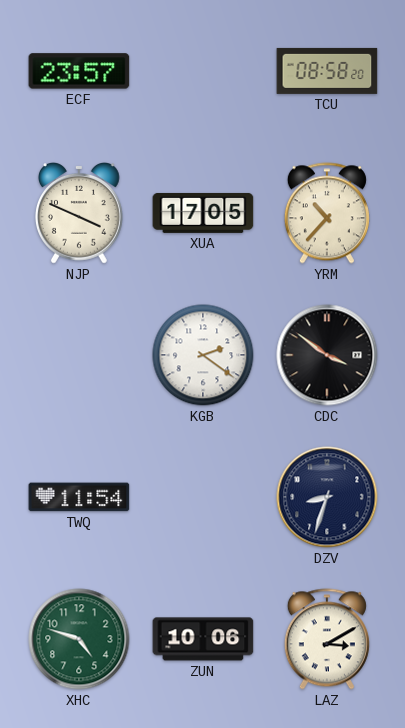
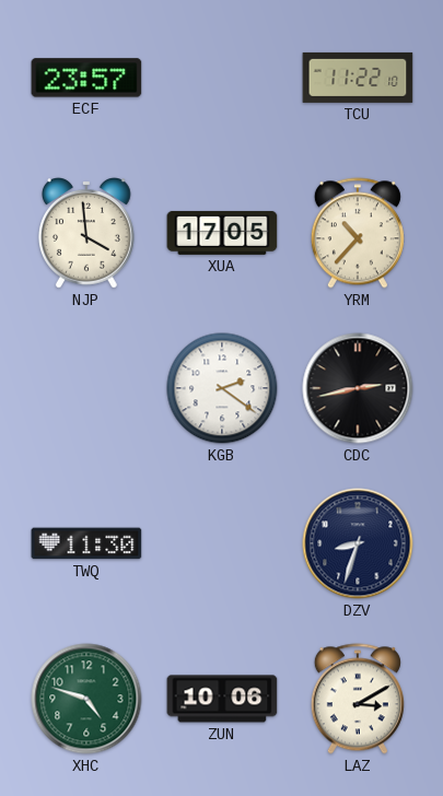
TCU: 08:58 -> 11:22 (358, 78)
NJP: 3:49 -> 3:59 (86, 234)
CDC: 3:51 -> 2:43 (358, 388)
TWQ: 11:54 -> 11:30 (86, 543)
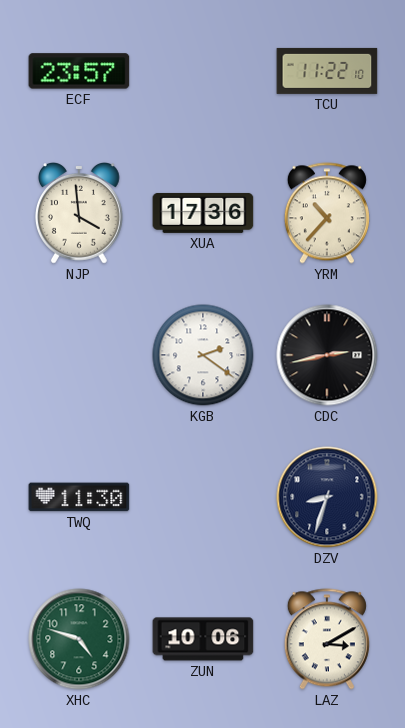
XUA: 17:05 -> 17:36 (203, 213)
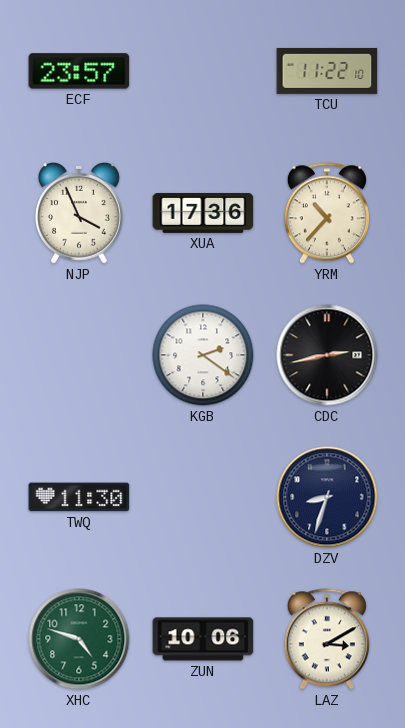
NJP: 3:59 -> 3:56 (79, 214)
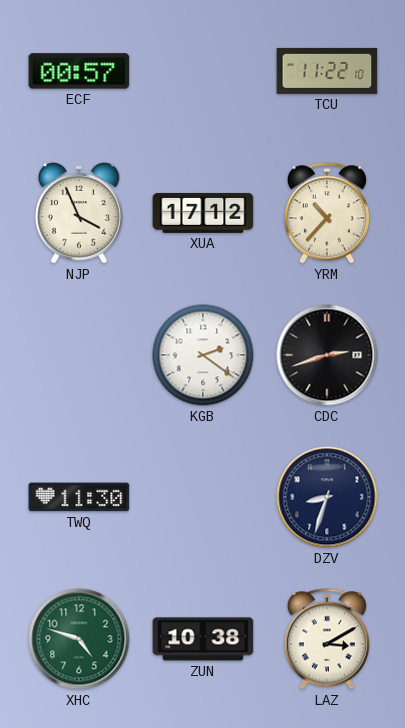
ECF: 23:57 -> 00:57 (79, 71)
XUA: 17:36 -> 17:12 (203, 213)
CDC: 2:43 -> 2:42 (327, 355)
ZUN: 10:06 -> 10:38 (203, 639)
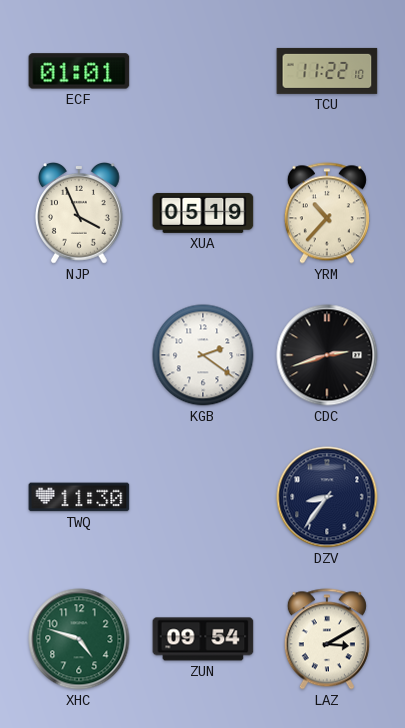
ECF: 00:57 -> 01:01 (79, 71)
XUA: 17:12 -> 05:19 (203, 213)
DZV: 8:33 -> 8:36 (327, 497)
ZUN: 10:38 -> 09:54 (203, 639)
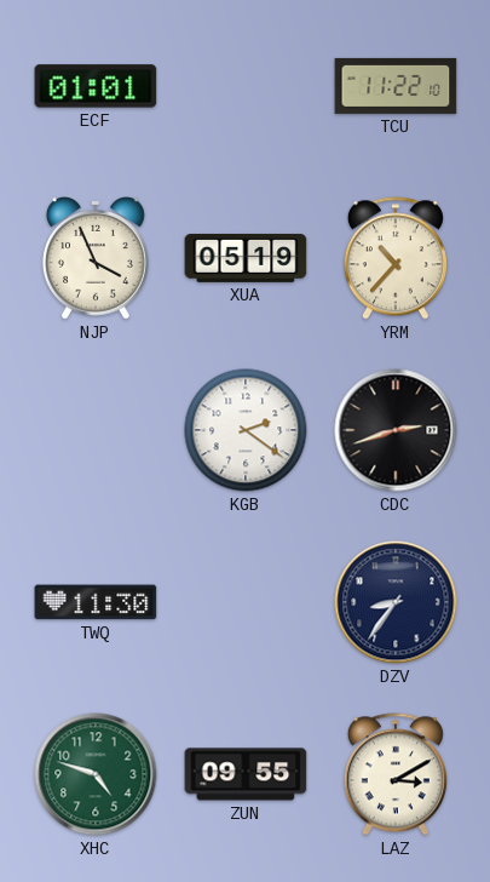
ZUN: 09:54 -> 09:55 (246, 774)
